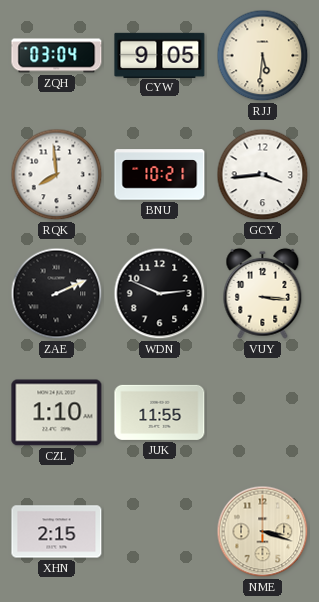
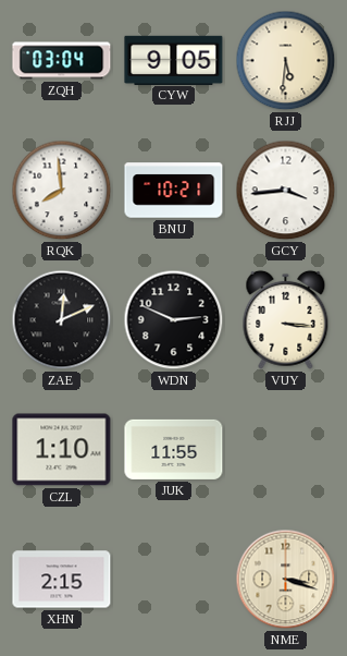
ZAE: 2:11 -> 12:11 (62, 320)
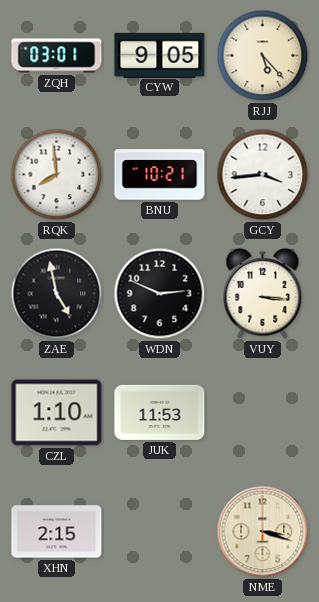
ZQH: 03:04 -> 03:01 (57, 56)
RJJ: 5:31 -> 5:23 (263, 56)
ZAE: 12:11 -> 4:58 (57, 294)
JUK: 11:55 -> 11:53 (160, 412)
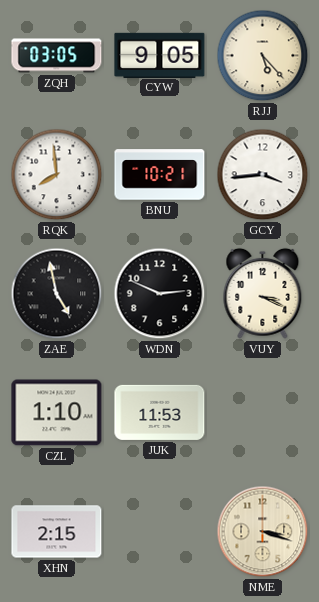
ZQH: 03:01 -> 03:05 (57, 56)
VUY: 3:16 -> 3:19 (263, 293)
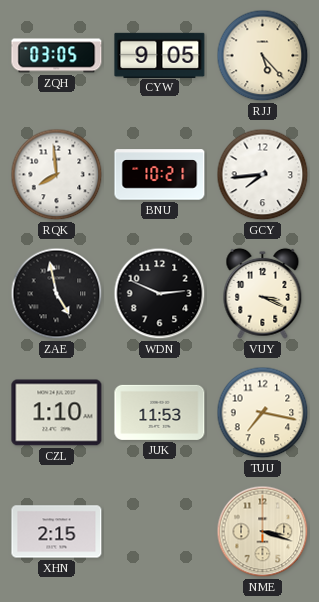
GCY: 3:44 -> 7:44 (263, 175)
TUU: none -> 7:17 (263, 413)
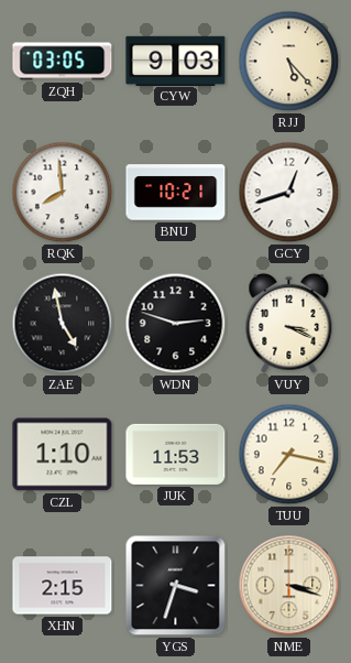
CYW: 9:05 -> 9:03 (176, 61)
GCY: 7:44 -> 12:42 (289, 193)
WDN: 2:49 -> 2:48 (176, 324)
YGS: none -> 3:33 (176, 586)
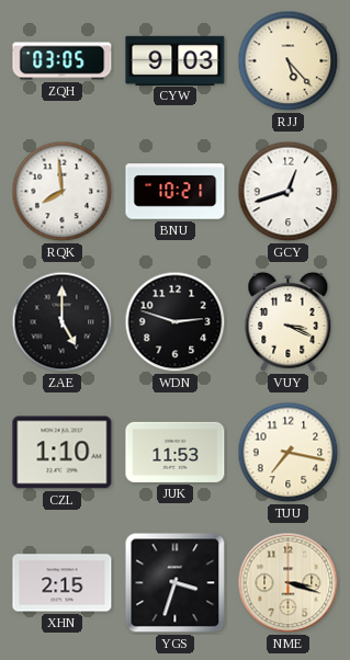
ZAE: 4:58 -> 5:00 (63, 322)
